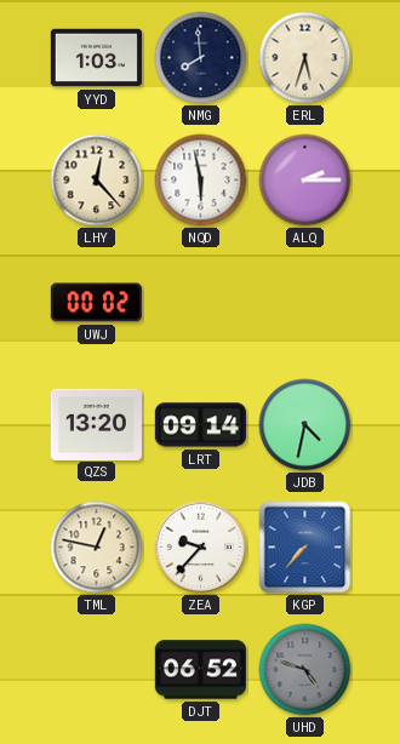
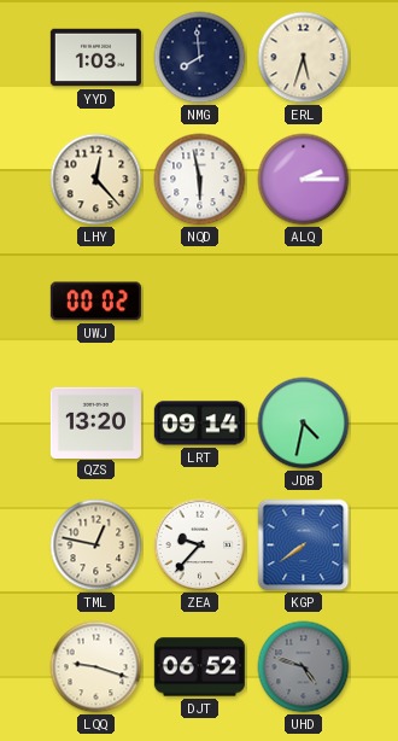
KGP: 7:37 -> 7:39 (304, 545)
LQQ: none -> 9:18 (96, 667)
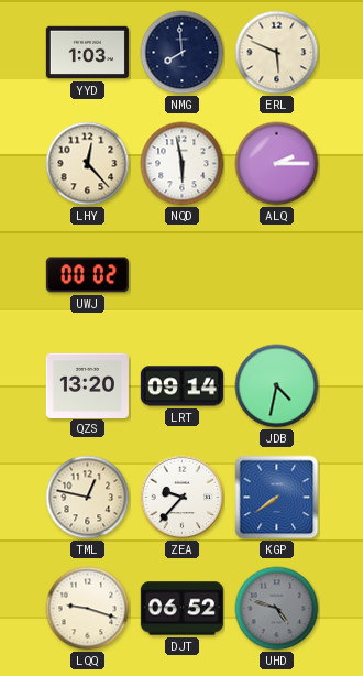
ERL: 5:33 -> 5:49 (277, 53)
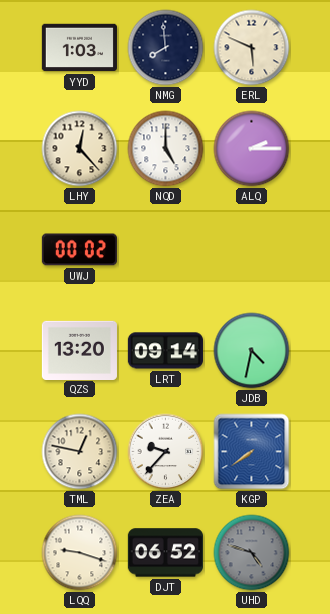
NQD: 5:58 -> 5:00 (166, 149)
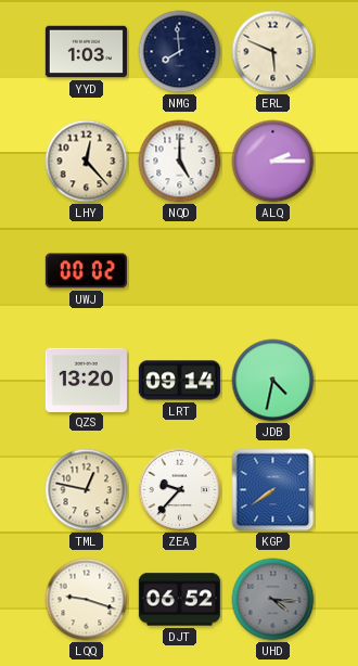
UHD: 4:48 -> 4:16 (273, 600)
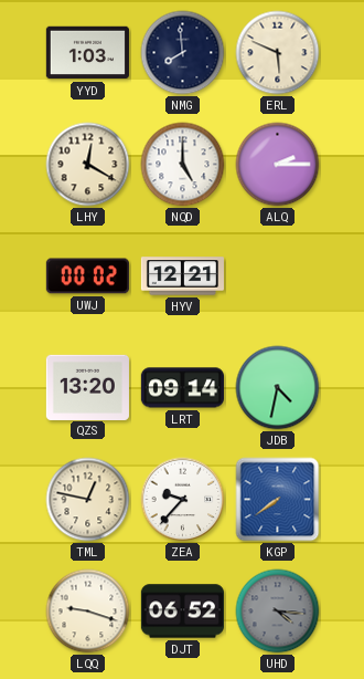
LHY: 12:23 -> 12:20 (88, 165)
HYV: none -> 12:21 (182, 276)
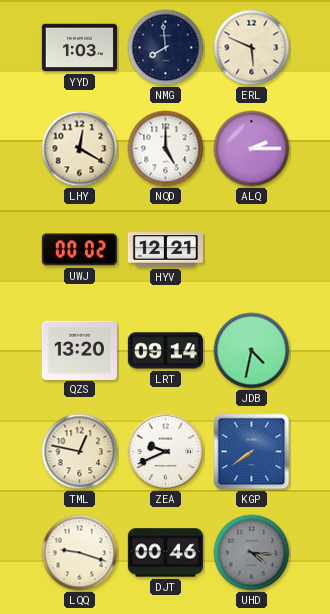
ZEA: 9:37 -> 9:41 (166, 452)
DJT: 06:52 -> 00:46 (165, 553)
